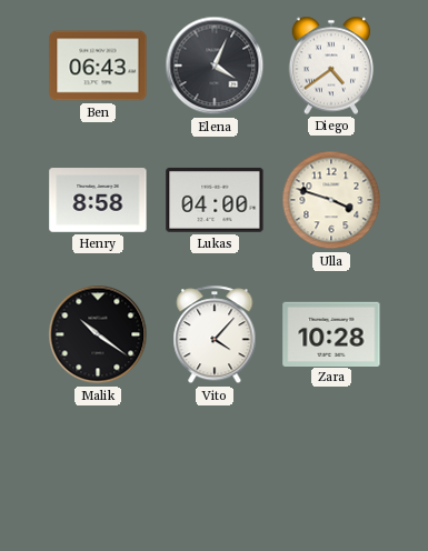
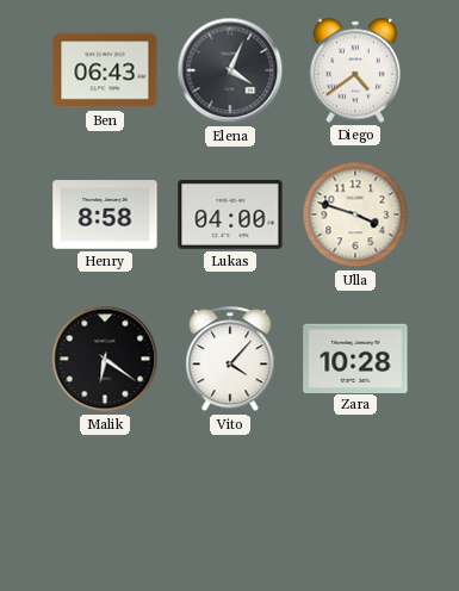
Malik: 10:21 -> 6:21 (105, 359)
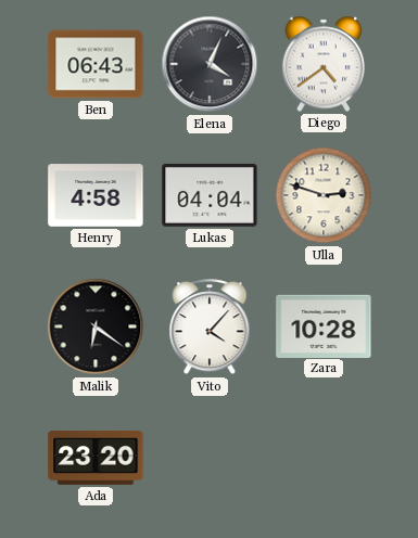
Henry: 8:58 -> 4:58 (96, 195)
Lukas: 04:00 -> 04:04 (210, 195)
Ulla: 3:48 -> 2:48 (324, 195)
Ada: none -> 23:20 (96, 459)
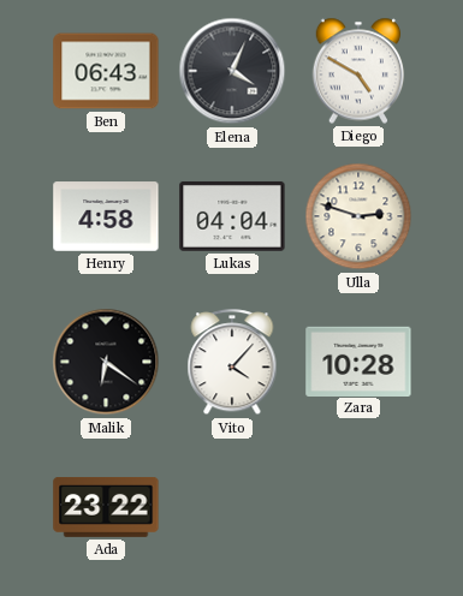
Diego: 4:39 -> 4:50 (358, 71)
Ada: 23:20 -> 23:22 (106, 508)
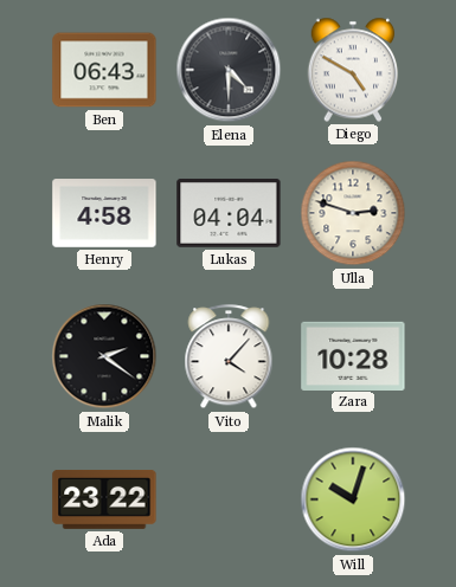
Elena: 4:04 -> 4:30 (229, 70)
Malik: 6:21 -> 2:21 (104, 356)
Will: none -> 10:03 (353, 499)
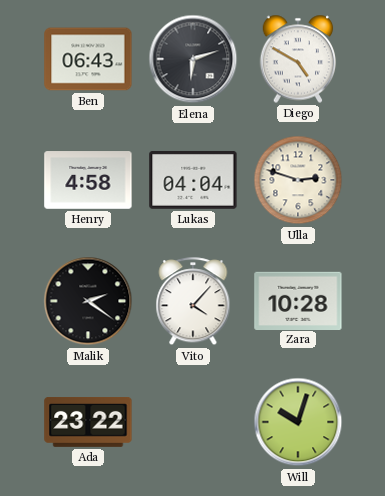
Elena: 4:30 -> 6:12 (193, 59)
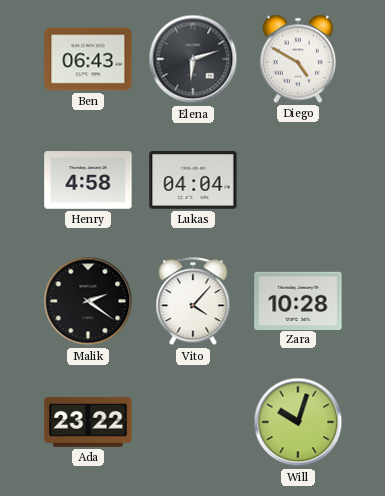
Ulla: 2:48 -> none (298, 180)
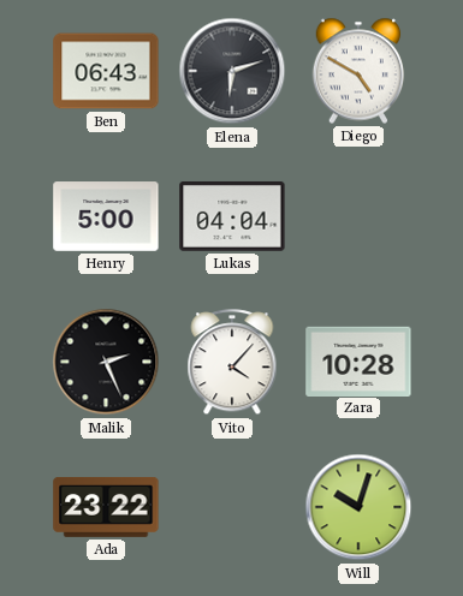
Henry: 4:58 -> 5:00 (106, 216)
Malik: 2:21 -> 2:26 (106, 362)
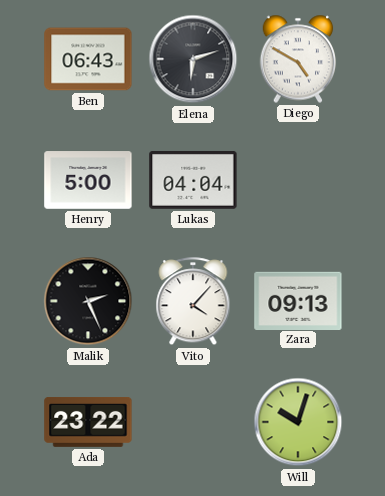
Zara: 10:28 -> 09:13 (298, 300)
